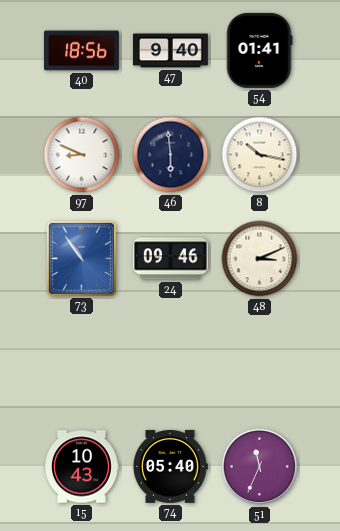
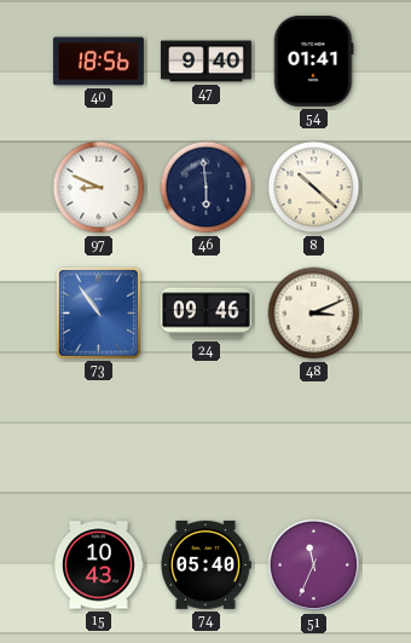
8: 10:17 -> 10:22 (314, 188)
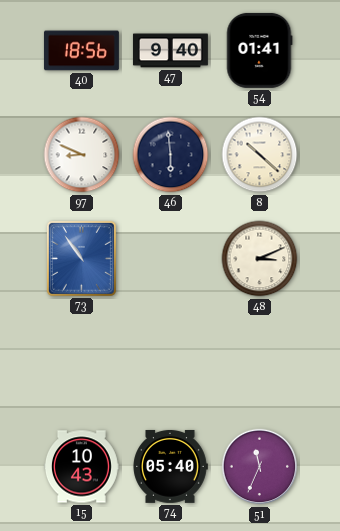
24: 09:46 -> none (205, 314)
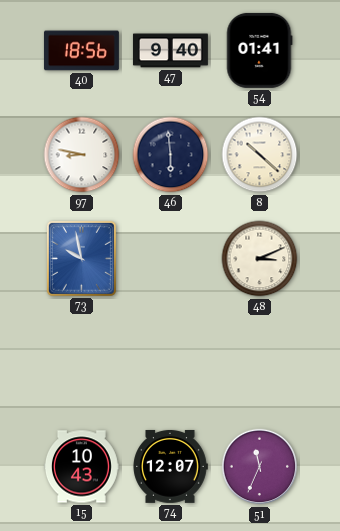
97: 8:49 -> 8:47 (82, 155)
73: 10:54 -> 9:58 (81, 258)
74: 05:40 -> 12:07 (170, 466)
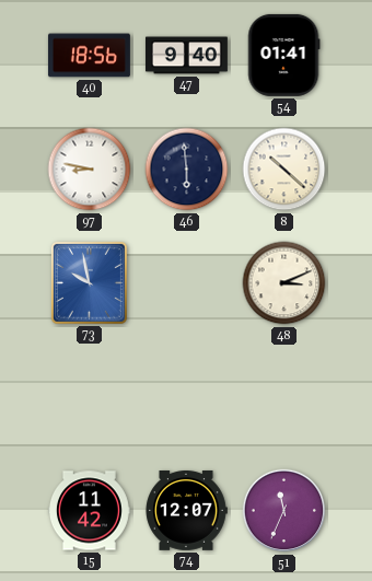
15: 10:43 -> 11:42 (89, 511)
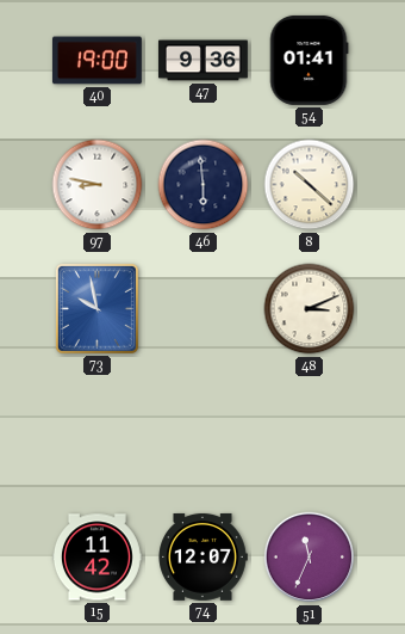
40: 18:56 -> 19:00 (96, 61)
47: 9:40 -> 9:36 (202, 61)
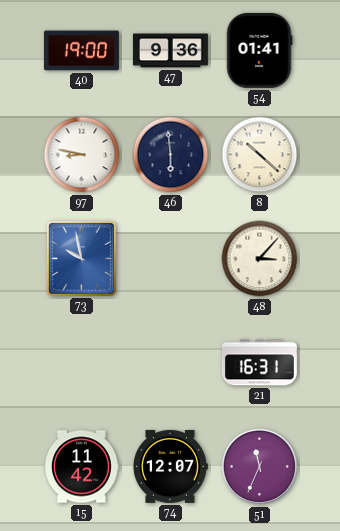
48: 3:11 -> 3:07 (260, 259)
21: none -> 16:31 (259, 363)
